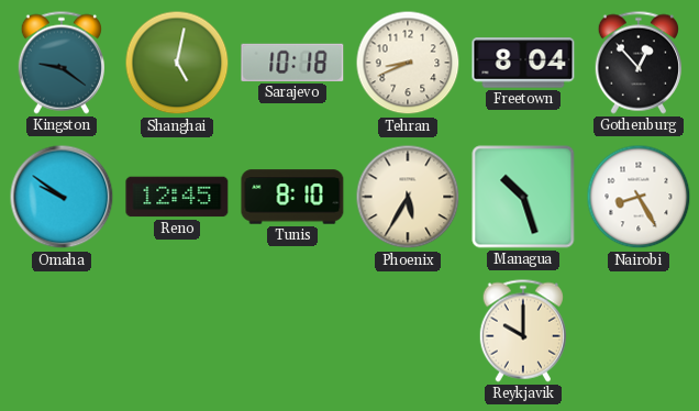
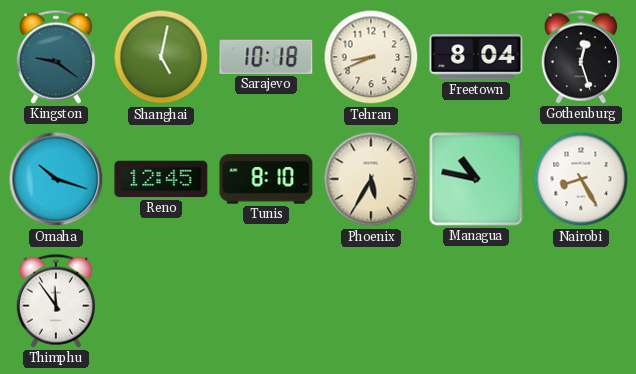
Gothenburg: 12:53 -> 12:27 (581, 57)
Omaha: 9:51 -> 10:18 (56, 179)
Managua: 10:27 -> 10:47 (476, 179)
Thimphu: none -> 11:54 (56, 301)
Reykjavik: 10:00 -> none (523, 331)
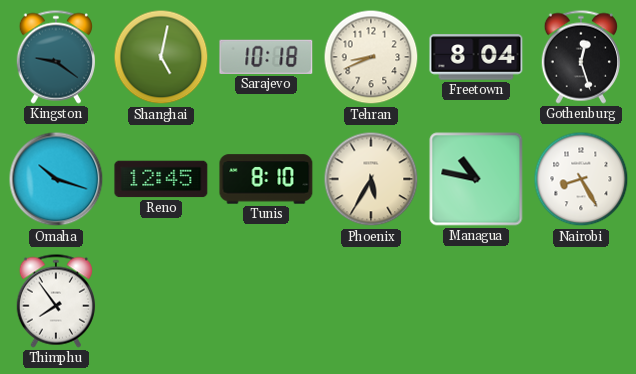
Thimphu: 11:54 -> 7:54 (56, 301)
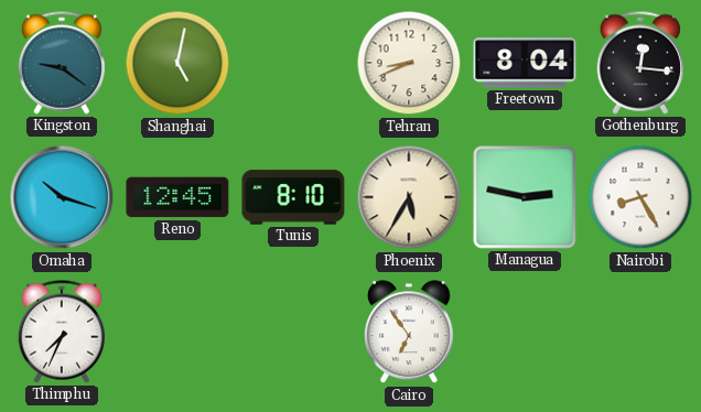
Sarajevo: 10:18 -> none (266, 57)
Gothenburg: 12:27 -> 12:16 (640, 63)
Managua: 10:47 -> 2:47 (525, 197)
Thimphu: 7:54 -> 7:34 (62, 332)
Cairo: none -> 6:54 (410, 333)
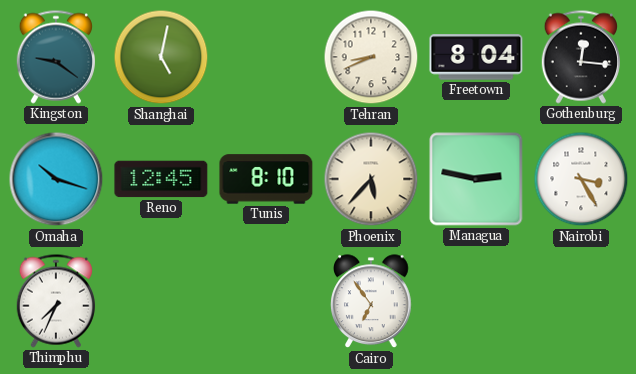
Phoenix: 5:35 -> 5:37 (371, 179)
Nairobi: 8:25 -> 3:25 (581, 179)
